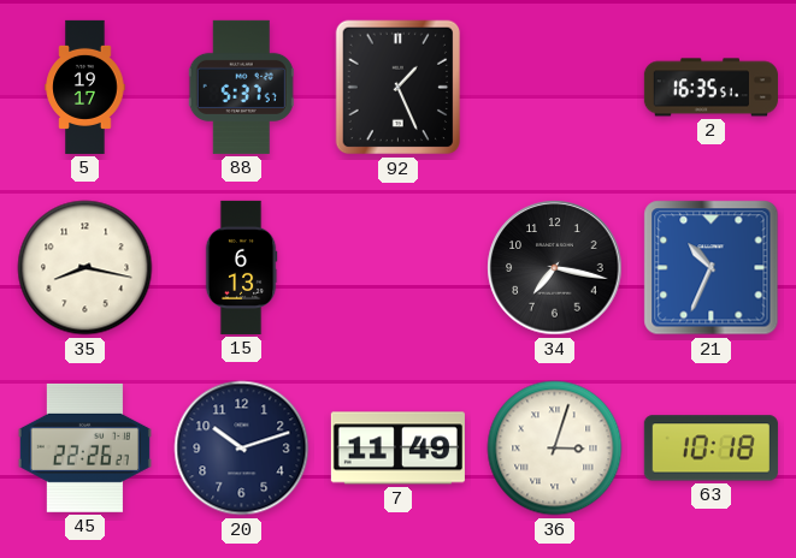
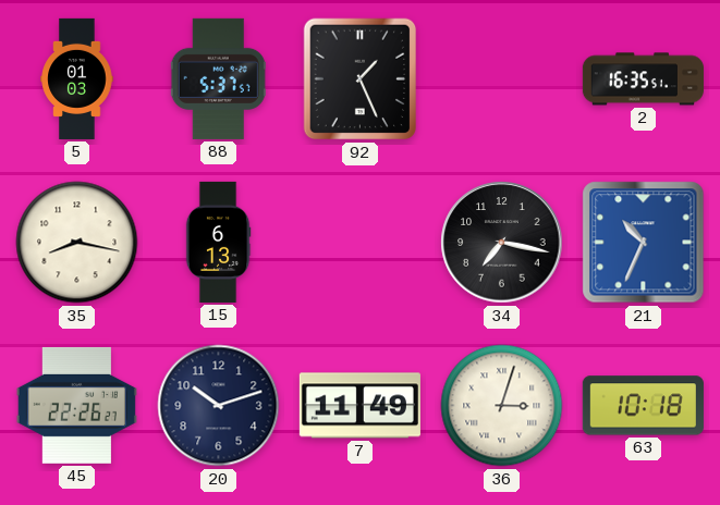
5: 19:17 -> 01:03 (77, 78)
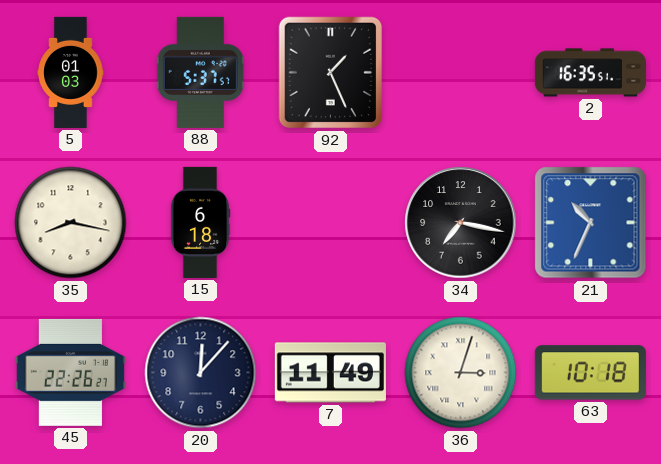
15: 6:13 -> 6:18 (200, 222)
20: 10:12 -> 12:07 (201, 373)
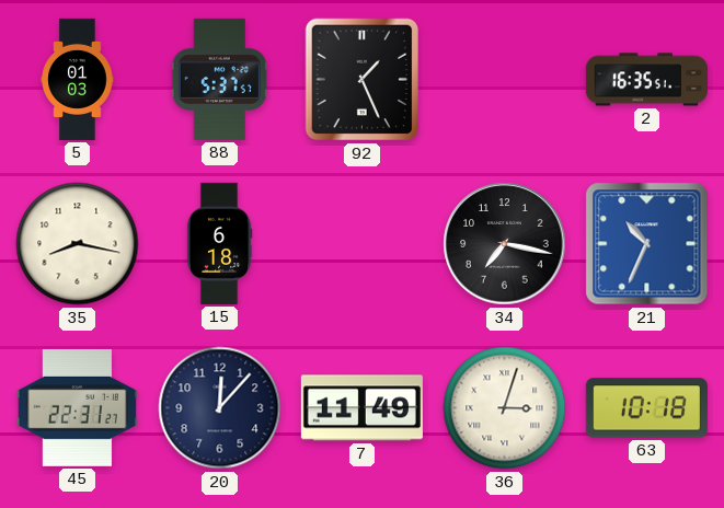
45: 22:26 -> 22:31 (77, 407)
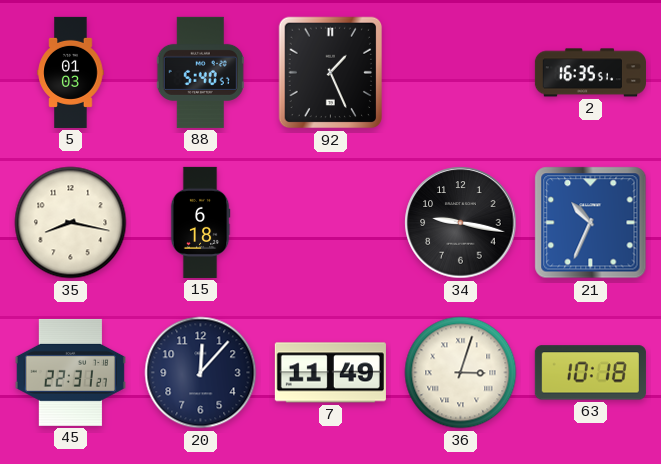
88: 5:37 -> 5:40 (200, 72)
34: 7:17 -> 9:17 (461, 223)
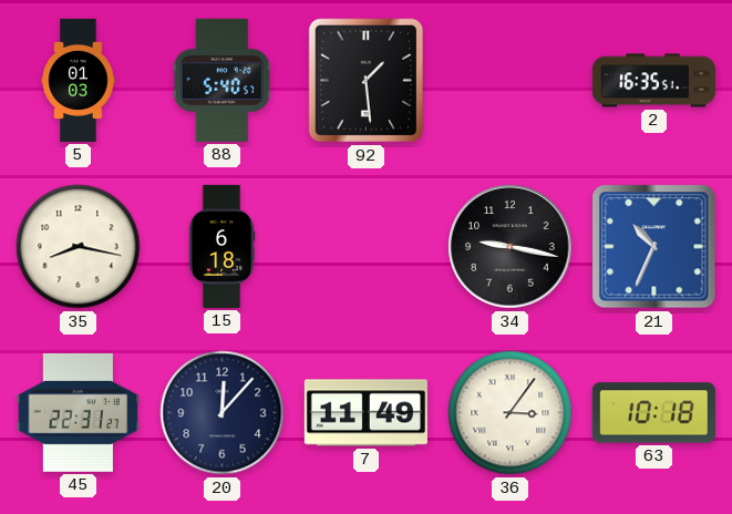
92: 1:26 -> 1:29 (367, 81)
36: 3:03 -> 3:06 (511, 413)
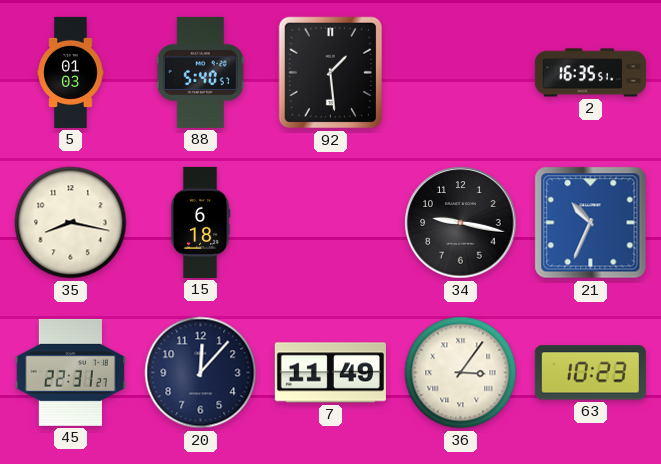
63: 10:18 -> 10:23 (590, 373)
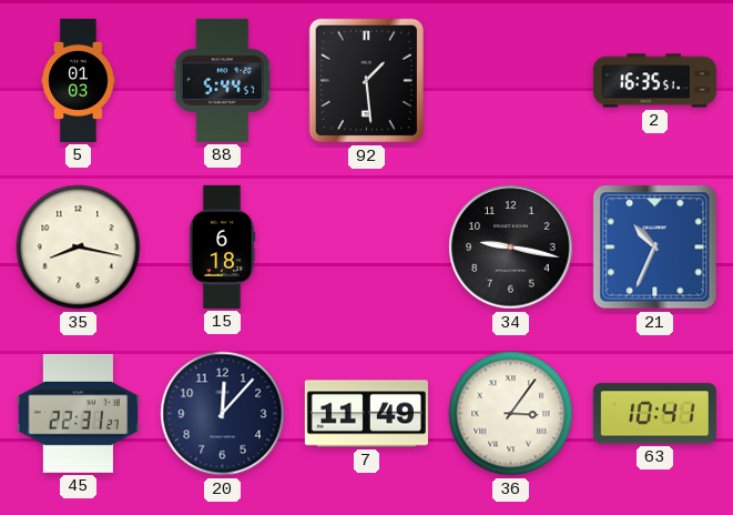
88: 5:40 -> 5:44 (222, 80)
63: 10:23 -> 10:41 (654, 414)
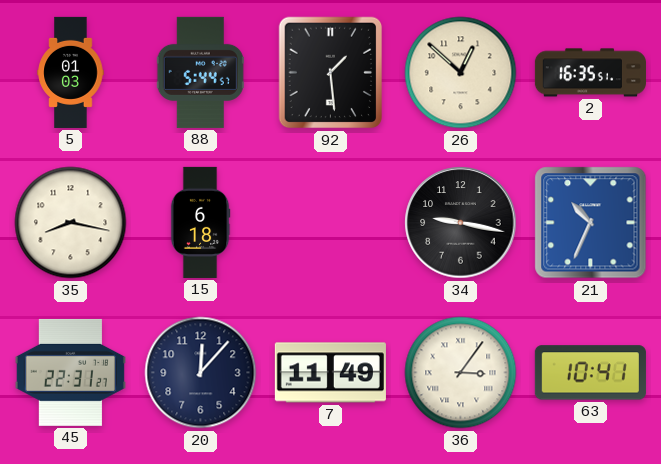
26: none -> 12:52 (461, 73)
